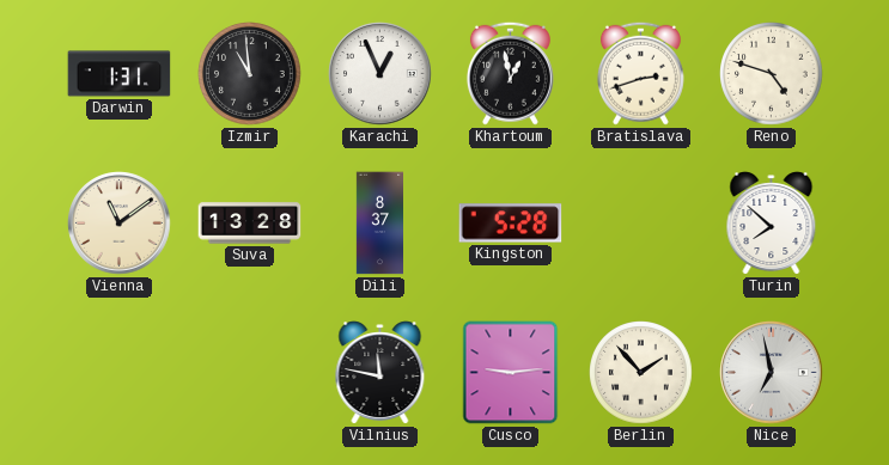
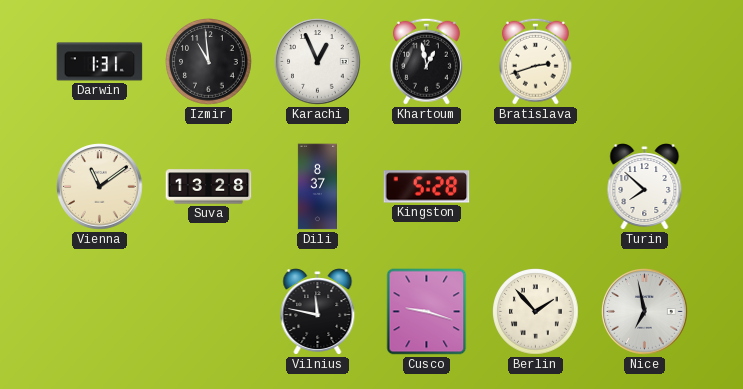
Reno: 4:48 -> none (772, 74)
Cusco: 9:14 -> 9:18 (427, 312)
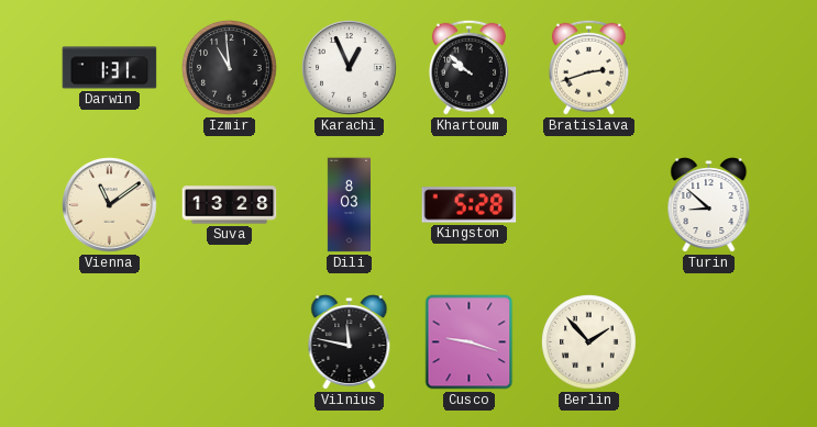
Khartoum: 12:58 -> 9:52 (468, 67)
Dili: 8:37 -> 8:03 (349, 205)
Turin: 7:52 -> 8:52 (709, 205)
Nice: 6:58 -> none (645, 312)
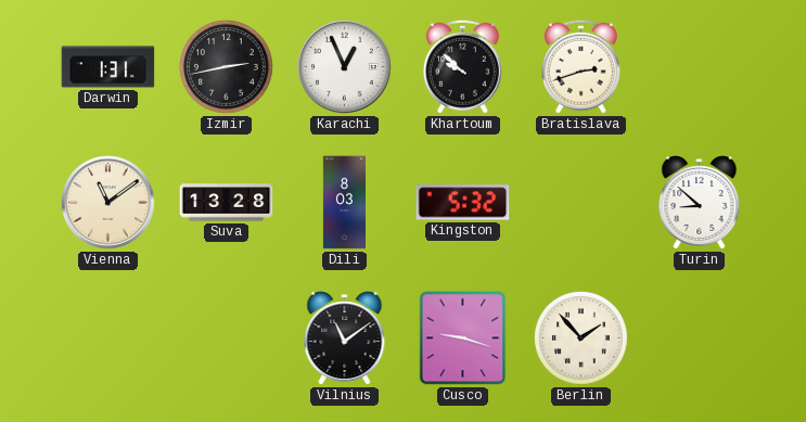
Izmir: 10:59 -> 2:43 (227, 67)
Kingston: 5:28 -> 5:32 (463, 203)
Vilnius: 11:47 -> 11:09 (345, 338)
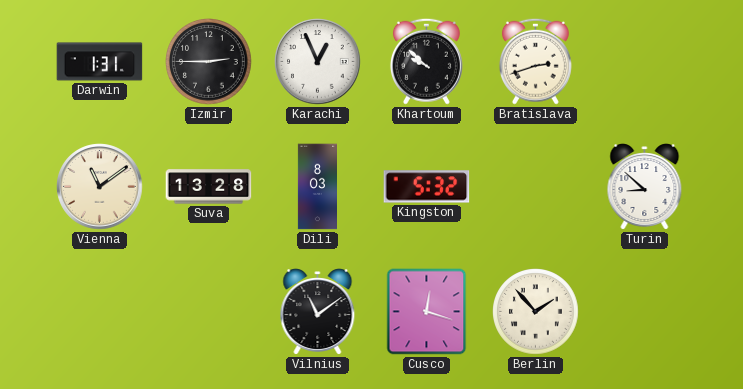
Izmir: 2:43 -> 2:45 (209, 62)
Cusco: 9:18 -> 12:18 (427, 312)
